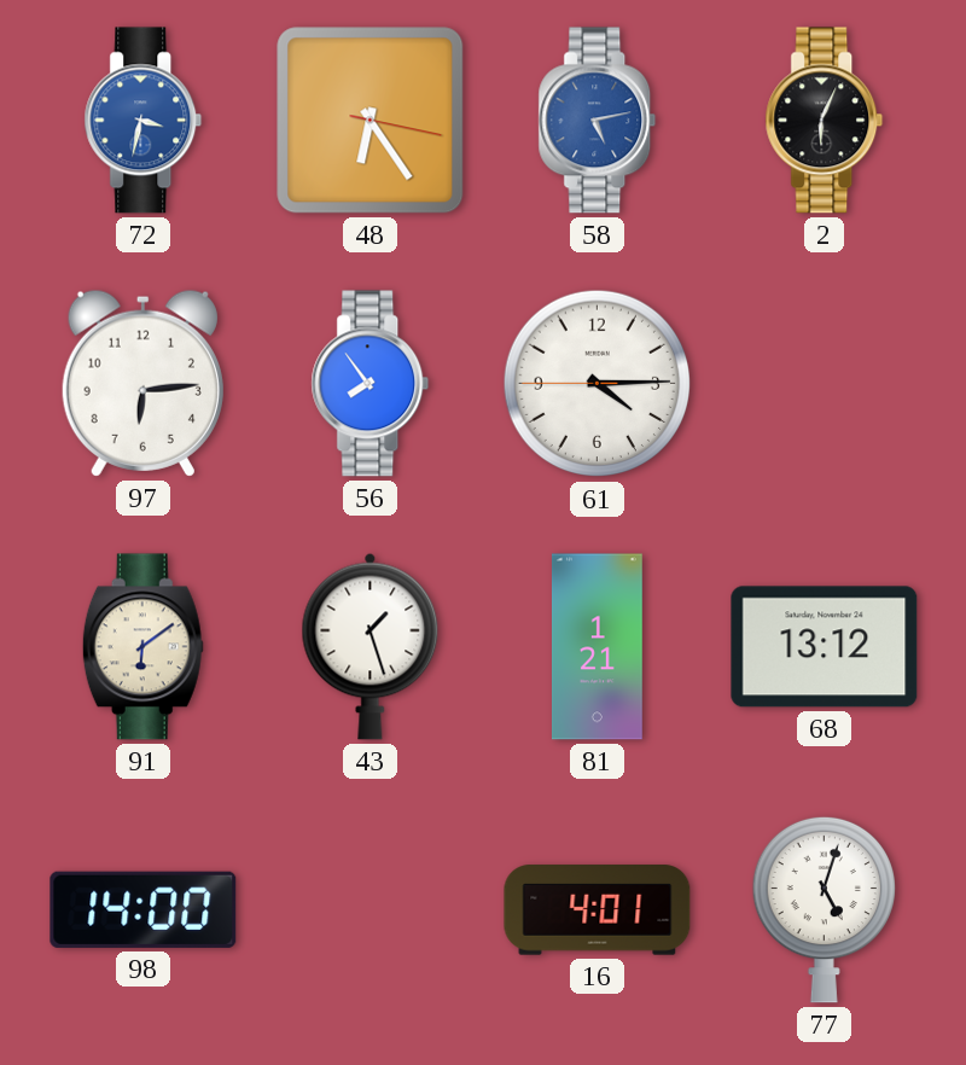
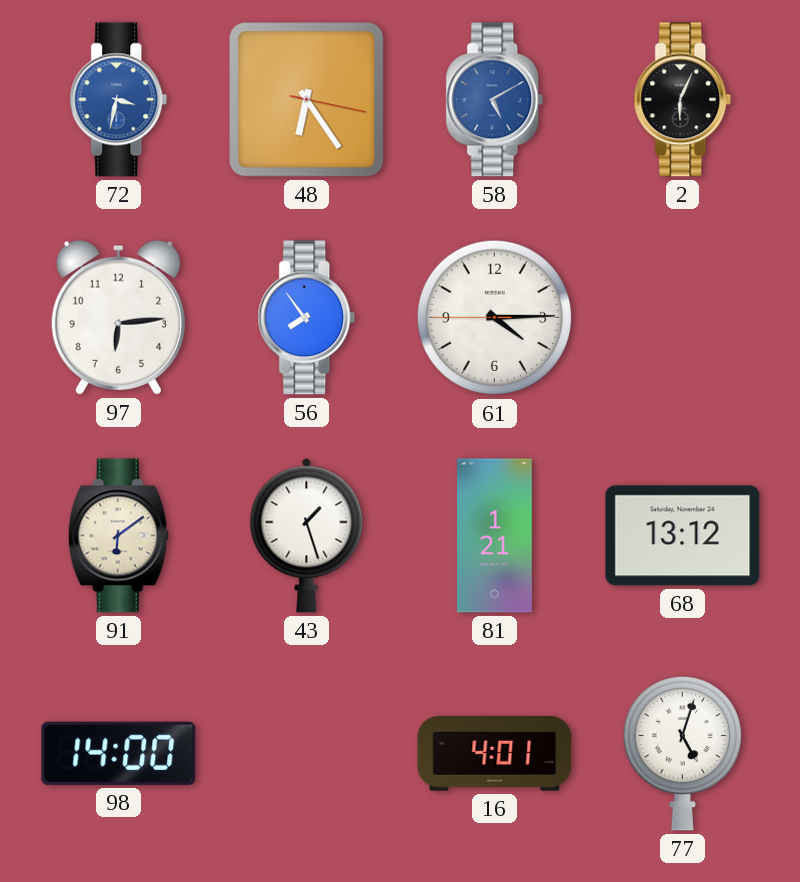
58: 5:13 -> 5:10 (495, 100)
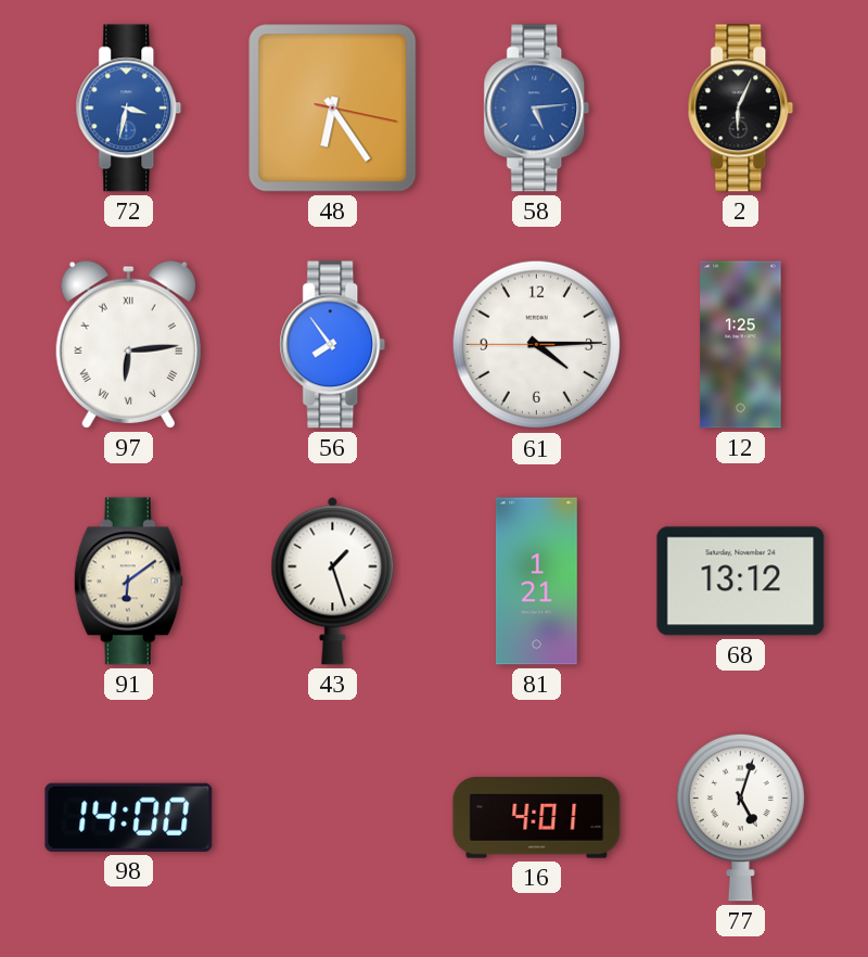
58: 5:10 -> 5:14 (537, 109)
97 numerals: Arabic -> Roman (128, 344)
12: none -> 1:25 (741, 345)
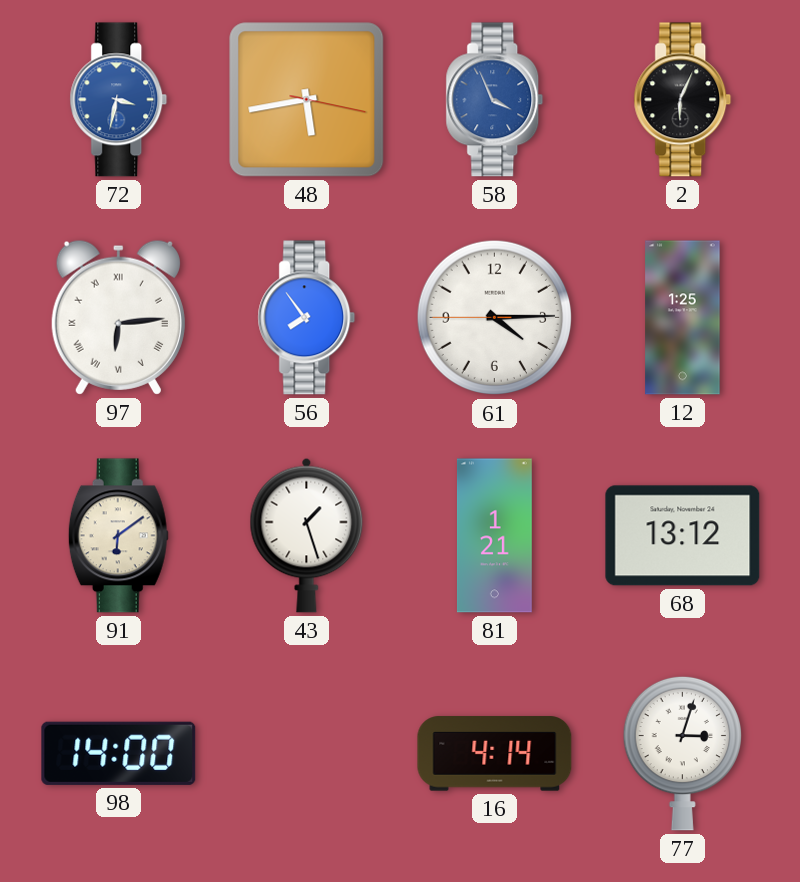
48: 6:24 -> 5:43 (307, 100)
58: 5:14 -> 3:56 (495, 100)
16: 4:01 -> 4:14 (495, 754)
77: 5:03 -> 3:03 (682, 753)
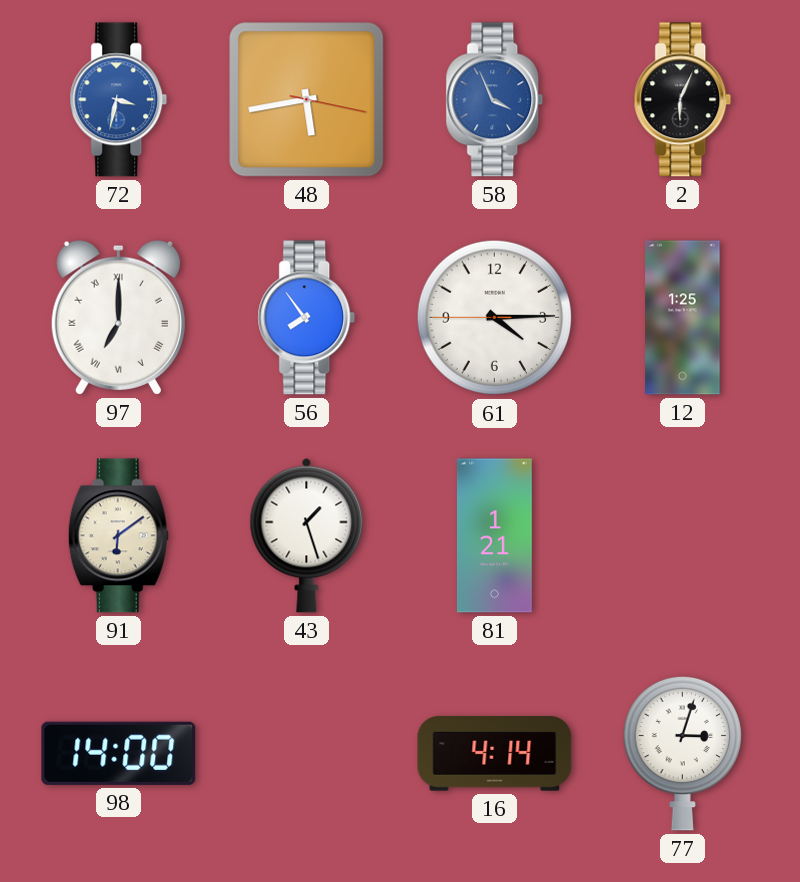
97: 6:14 -> 7:00 (118, 317)
68: 13:12 -> none (683, 536)
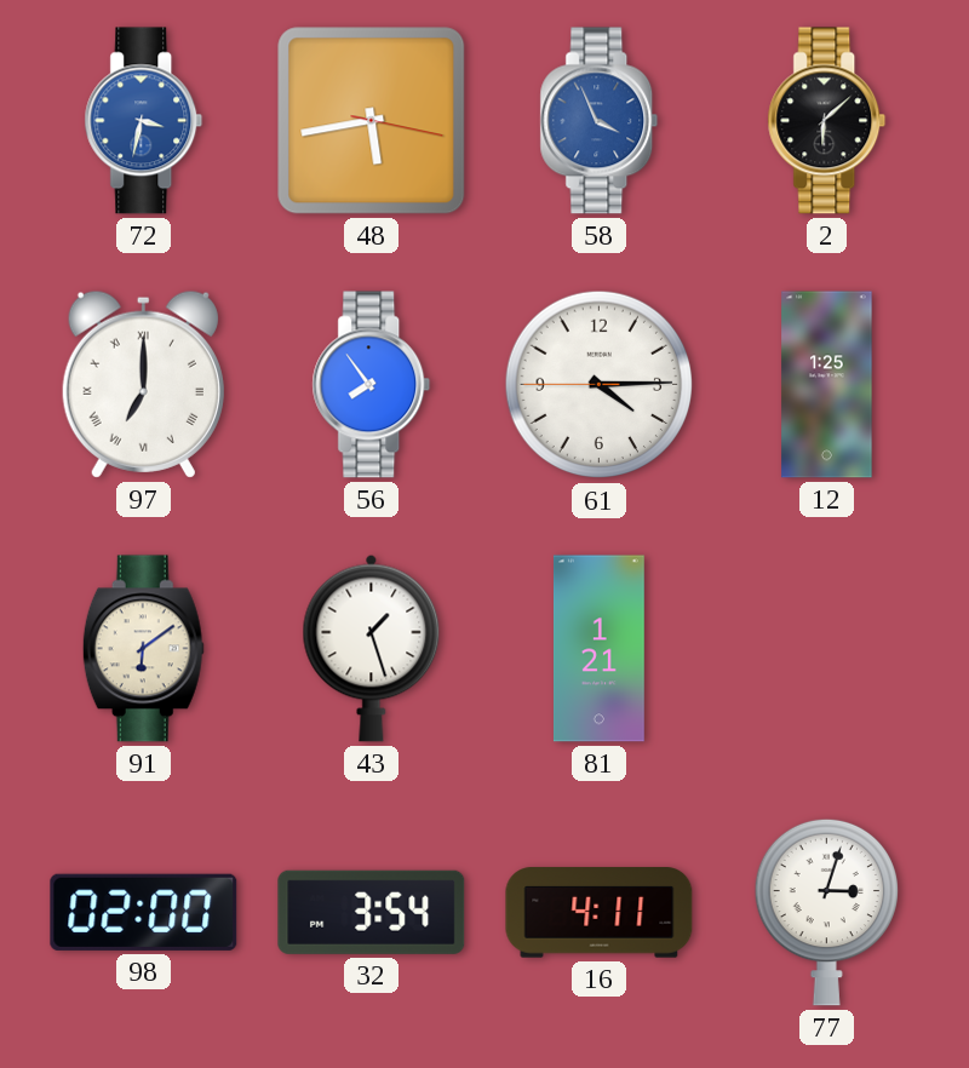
2: 6:04 -> 6:08 (827, 121)
98: 14:00 -> 02:00 (144, 912)
32: none -> 3:54 (372, 912)
16: 4:14 -> 4:11 (600, 913)
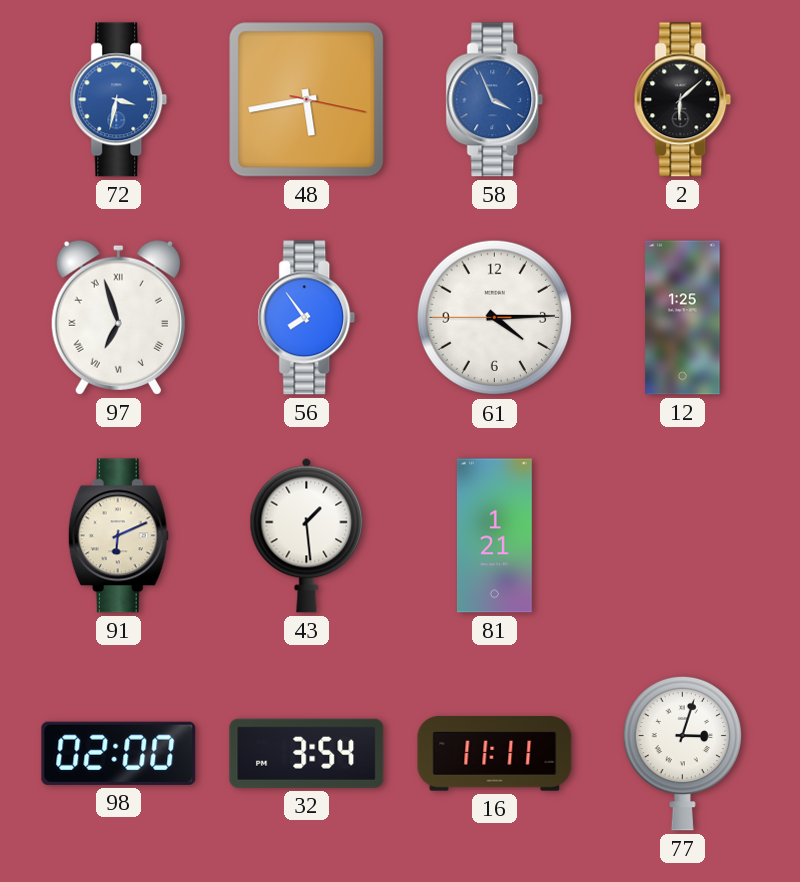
97: 7:00 -> 6:57 (118, 317)
91: 6:09 -> 6:11 (118, 536)
43: 1:27 -> 1:29 (307, 535)
16: 4:11 -> 11:11 (495, 754)
